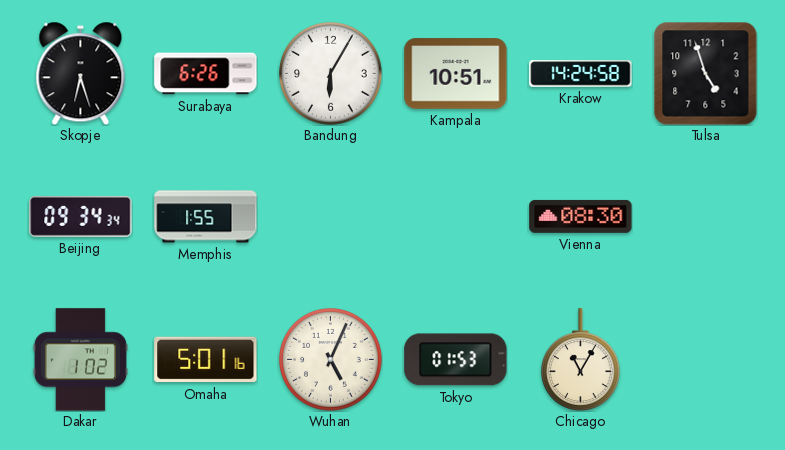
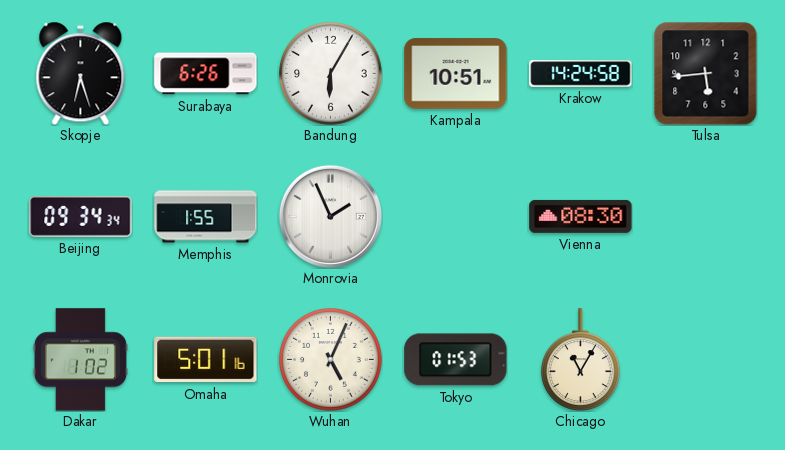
Tulsa: 4:57 -> 5:44 (705, 73)
Monrovia: none -> 1:56 (330, 216)
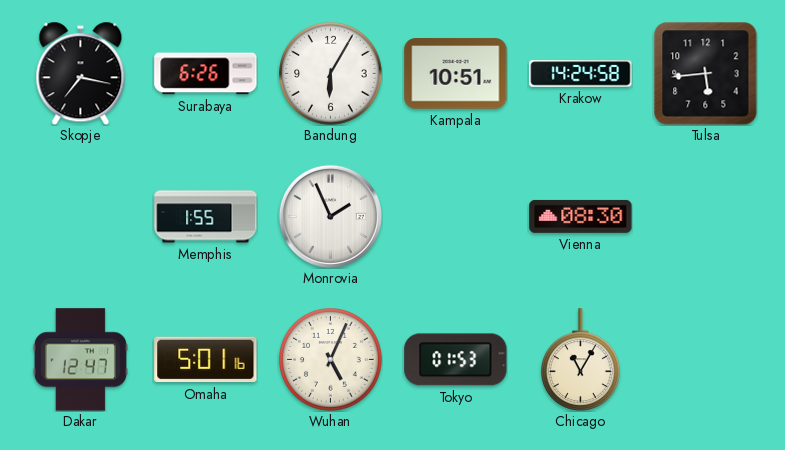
Skopje: 6:27 -> 7:17 (81, 73)
Beijing: 09:34 -> none (81, 216)
Dakar: 1:02 -> 12:47 (80, 360)
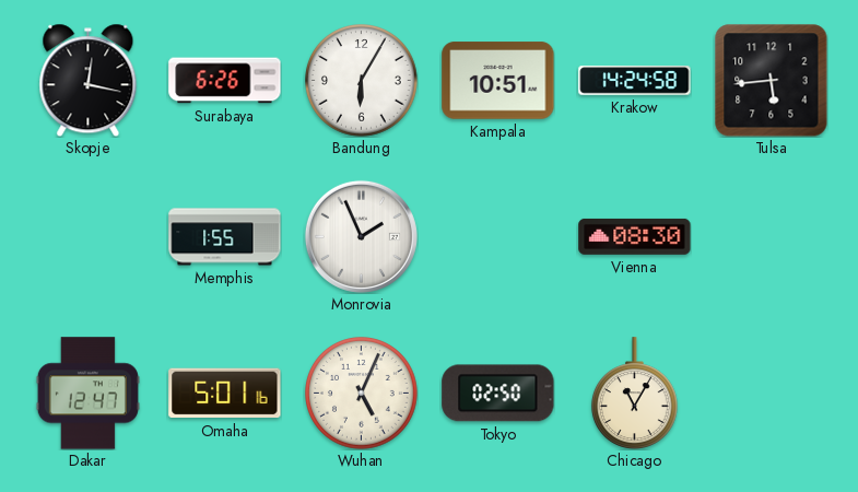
Skopje: 7:17 -> 12:17 (89, 80)
Tokyo: 01:53 -> 02:50 (498, 394)
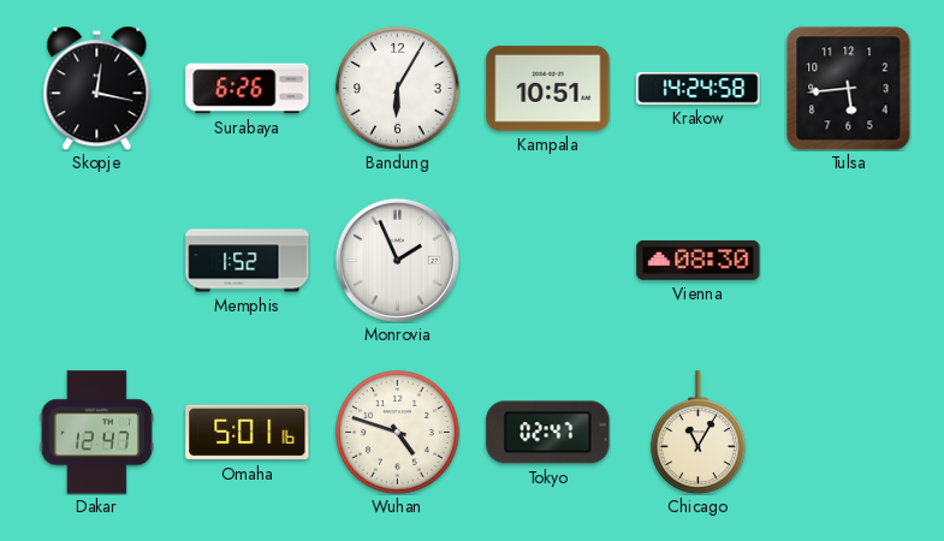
Memphis: 1:55 -> 1:52 (248, 261)
Wuhan: 5:04 -> 4:48 (398, 433)
Tokyo: 02:50 -> 02:47 (548, 433)
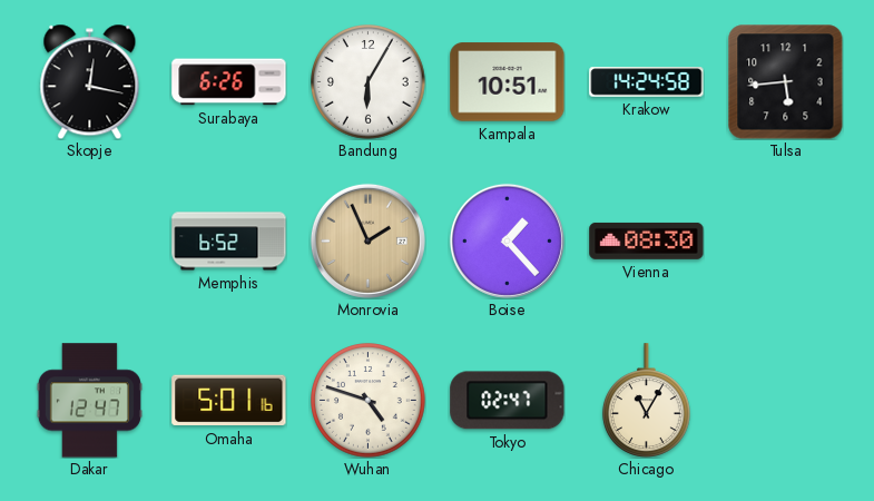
Memphis: 1:52 -> 6:52 (229, 242)
Monrovia dial: white -> champagne (367, 240)
Boise: none -> 1:23 (507, 240)
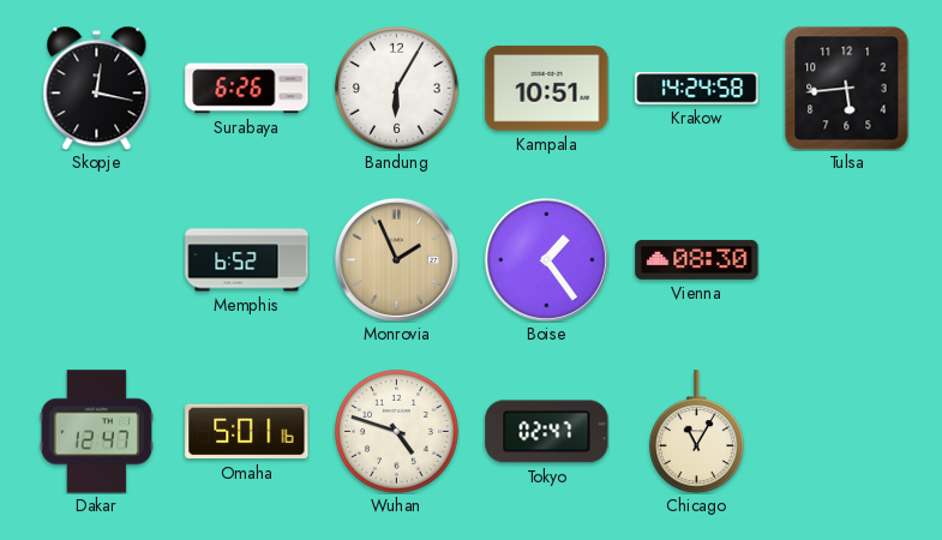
Boise: 1:23 -> 1:24 (546, 259)
